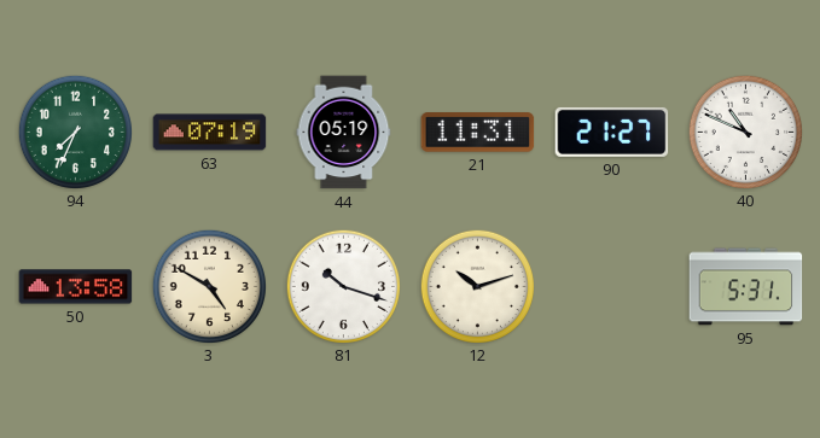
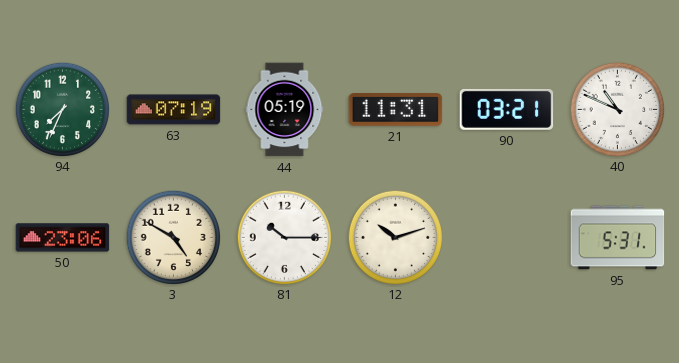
90: 21:27 -> 03:21 (507, 109)
50: 13:58 -> 23:06 (63, 238)
81: 10:18 -> 10:15 (284, 237)
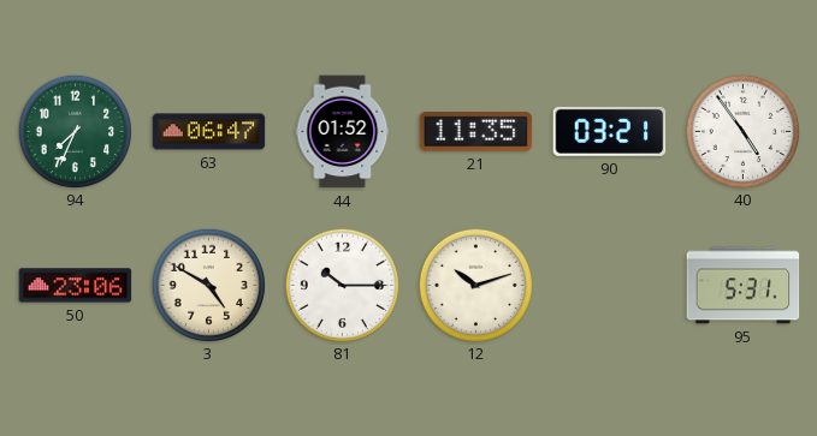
63: 07:19 -> 06:47 (209, 132)
44: 05:19 -> 01:52 (343, 132)
21: 11:31 -> 11:35 (476, 132)
40: 10:49 -> 4:54 (742, 131)
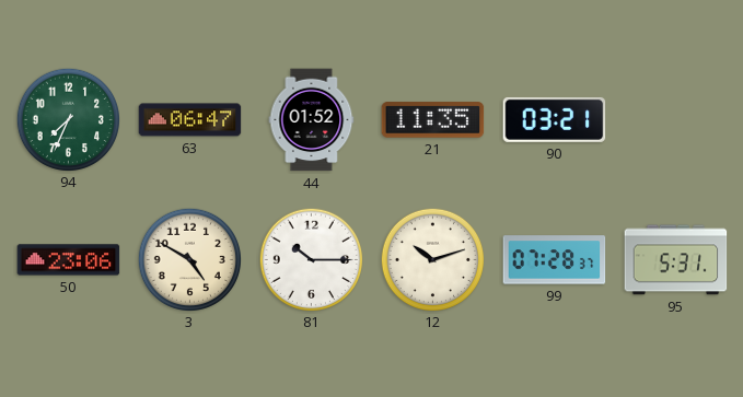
40: 4:54 -> none (742, 131)
99: none -> 07:28 (555, 260)
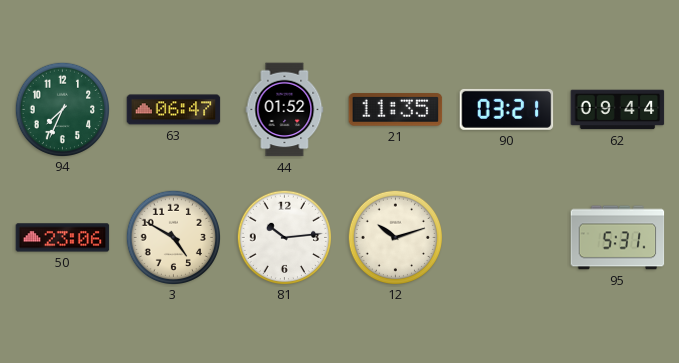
62: none -> 09:44 (618, 110)
81: 10:15 -> 10:14 (284, 237)
99: 07:28 -> none (555, 260)
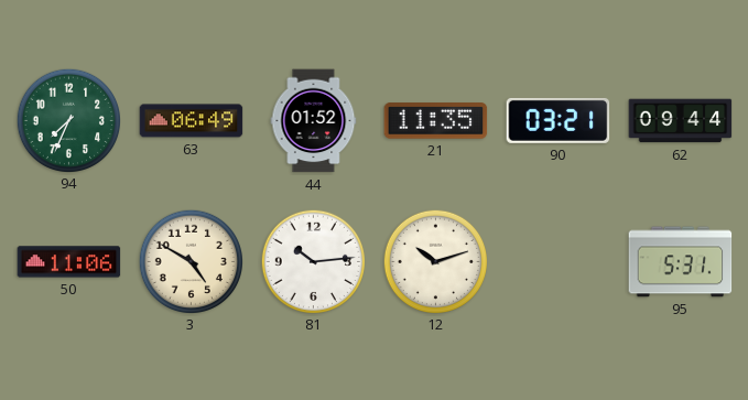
63: 06:47 -> 06:49 (192, 121)
50: 23:06 -> 11:06 (69, 262)
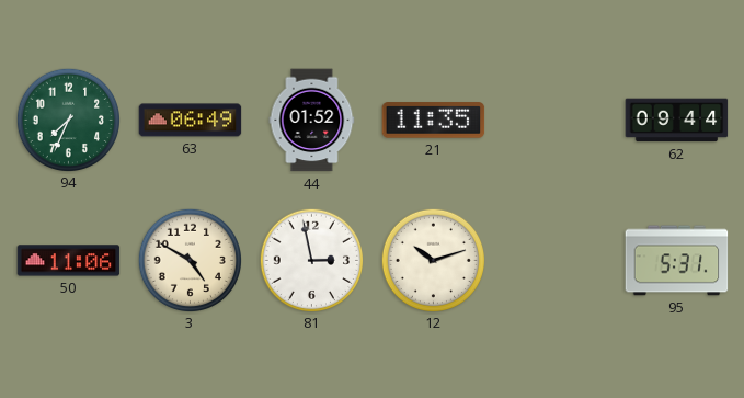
90: 03:21 -> none (559, 120)
81: 10:14 -> 2:58 (311, 260)
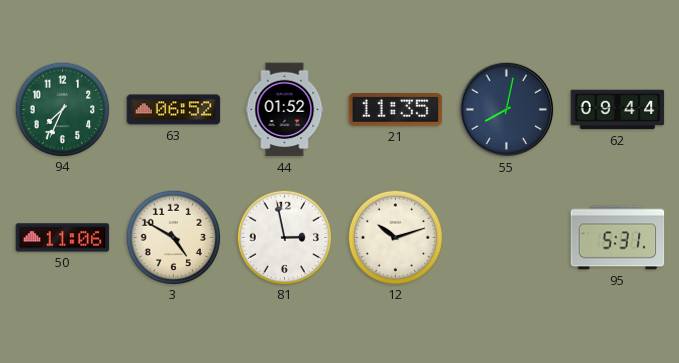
63: 06:49 -> 06:52 (174, 110)
55: none -> 8:02 (507, 110)
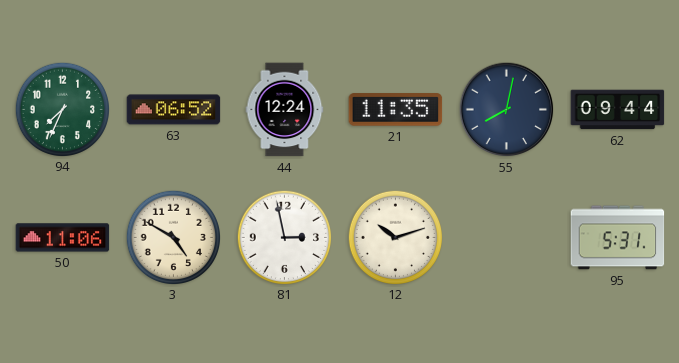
44: 01:52 -> 12:24 (285, 110)
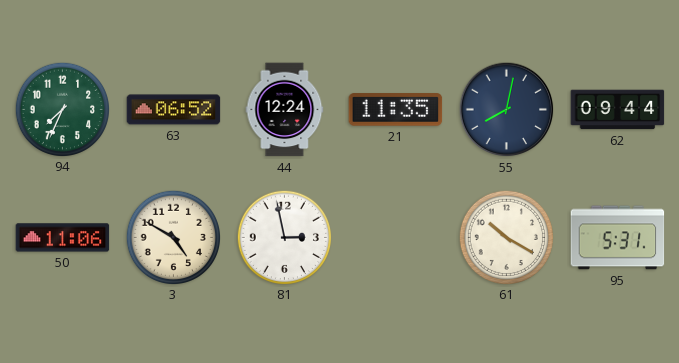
12: 10:12 -> none (395, 237)
61: none -> 10:20 (506, 237)
